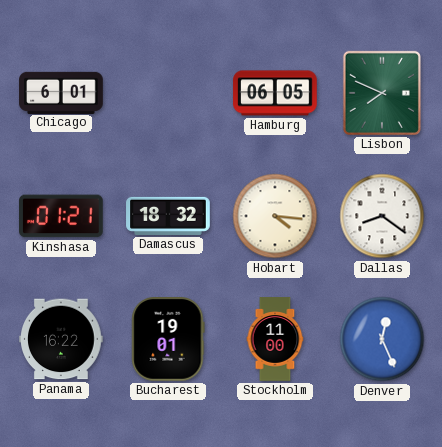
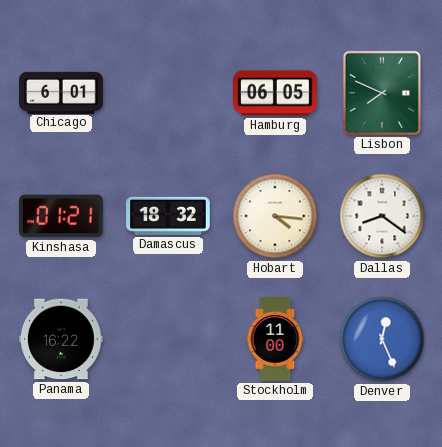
Bucharest: 19:01 -> none (168, 340)
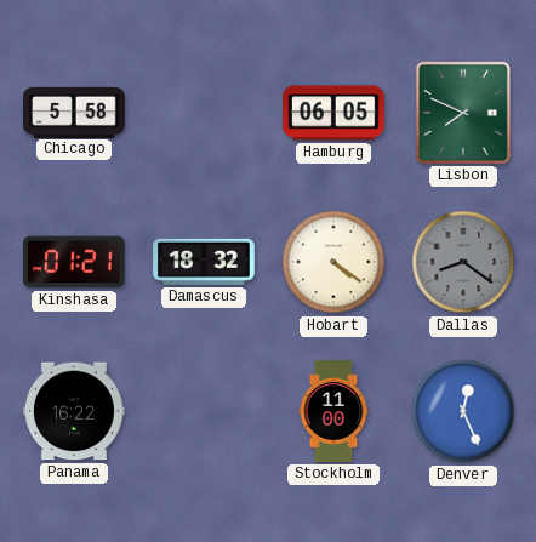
Chicago: 6:01 -> 5:58 (74, 112)
Hobart: 4:16 -> 4:21 (333, 262)
Dallas dial: white -> grey (463, 262)
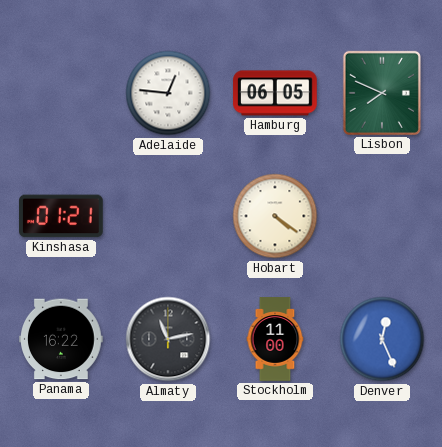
Chicago: 5:58 -> none (74, 112)
Adelaide: none -> 12:46 (168, 93)
Damascus: 18:32 -> none (204, 262)
Dallas: 8:21 -> none (463, 262)
Almaty: none -> 11:13 (168, 339)
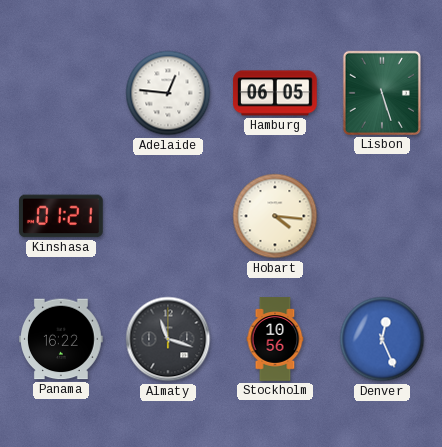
Lisbon: 7:49 -> 5:27 (382, 93)
Hobart: 4:21 -> 4:16 (275, 216)
Almaty: 11:13 -> 11:18 (168, 339)
Stockholm: 11:00 -> 10:56 (275, 339)
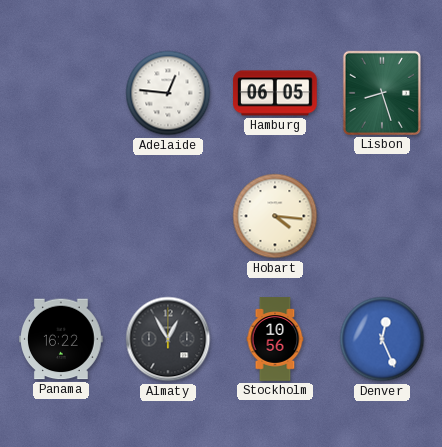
Lisbon: 5:27 -> 8:27 (382, 93)
Kinshasa: 01:21 -> none (62, 216)
Almaty: 11:18 -> 12:55 (168, 339)
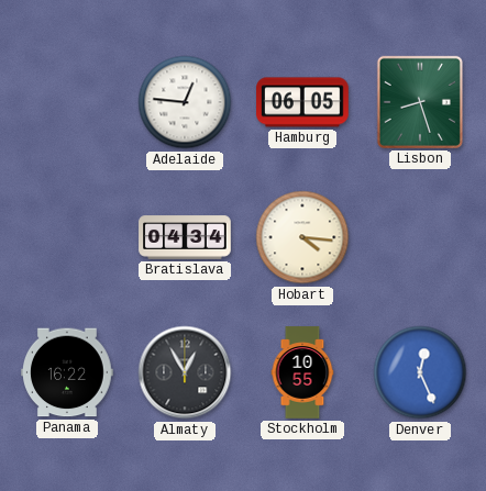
Bratislava: none -> 04:34 (185, 237)
Stockholm: 10:56 -> 10:55 (302, 372)
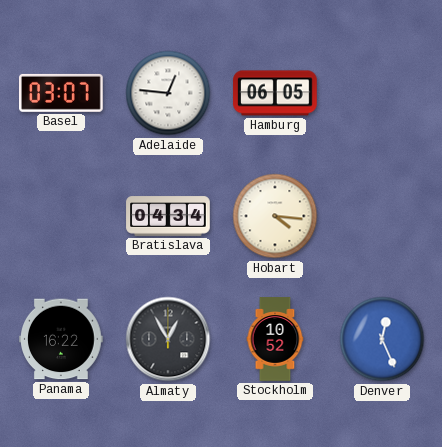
Basel: none -> 03:07 (62, 93)
Lisbon: 8:27 -> none (420, 102)
Stockholm: 10:55 -> 10:52 (275, 339)
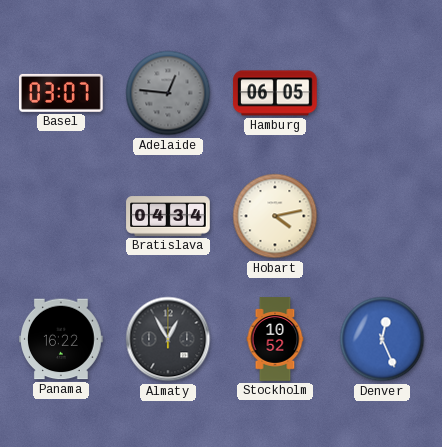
Adelaide dial: white -> grey (168, 93)
Hobart: 4:16 -> 4:13 (275, 216)
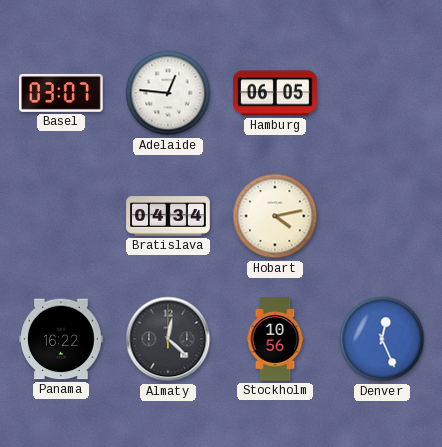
Adelaide dial: grey -> white (168, 93)
Almaty: 12:55 -> 12:22 (168, 339)
Stockholm: 10:52 -> 10:56 (275, 339)
